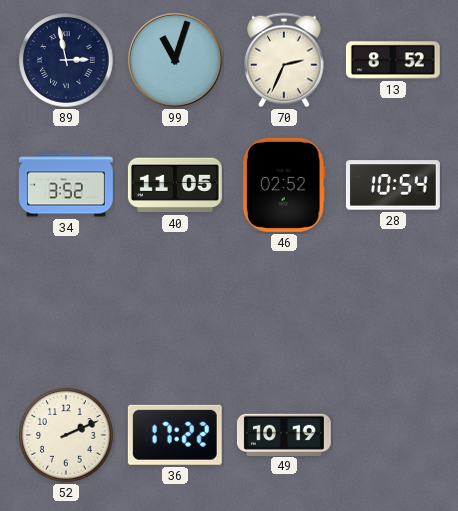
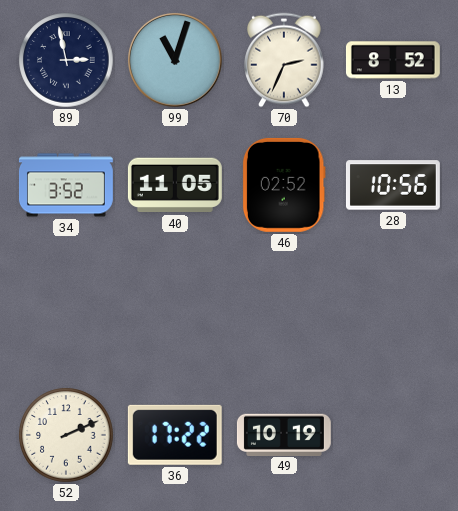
28: 10:54 -> 10:56 (393, 185)
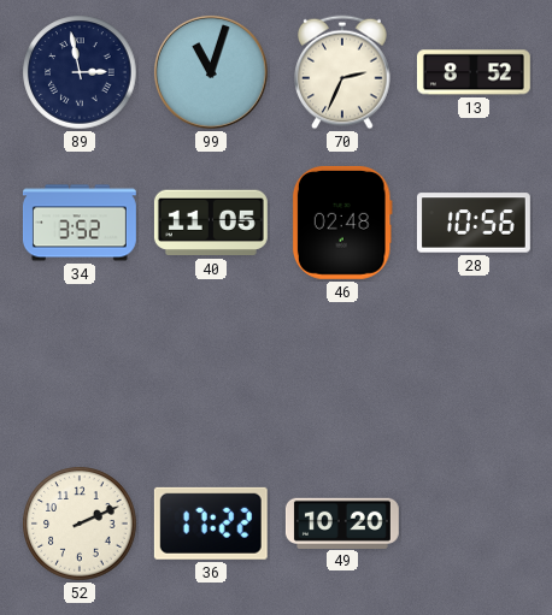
46: 02:52 -> 02:48 (342, 223)
49: 10:19 -> 10:20 (342, 522)
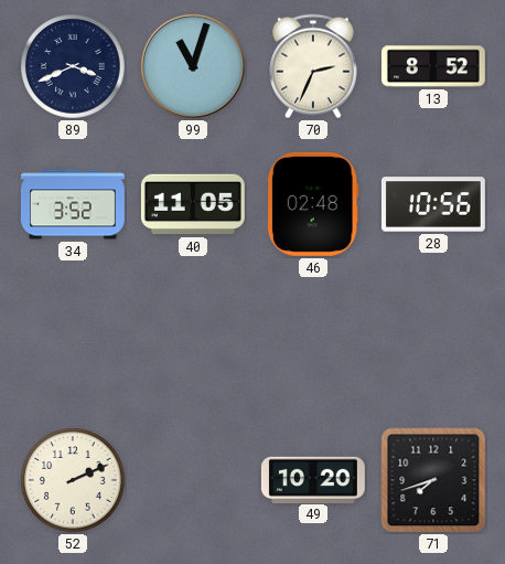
89: 2:58 -> 3:41 (73, 66)
36: 17:22 -> none (211, 524)
71: none -> 7:42 (433, 480)
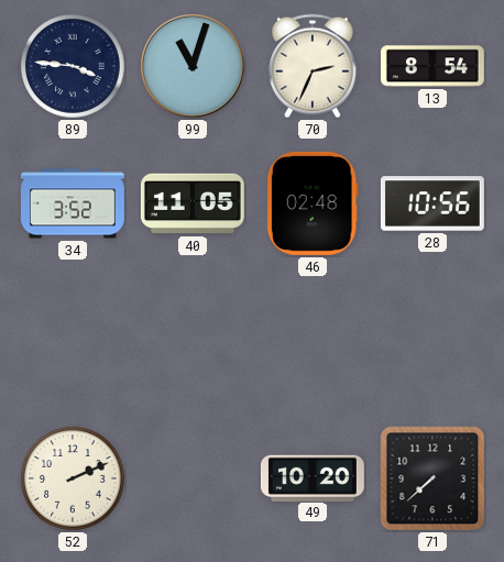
89: 3:41 -> 3:46 (73, 66)
13: 8:52 -> 8:54 (432, 66)
71: 7:42 -> 7:38 (432, 478)
